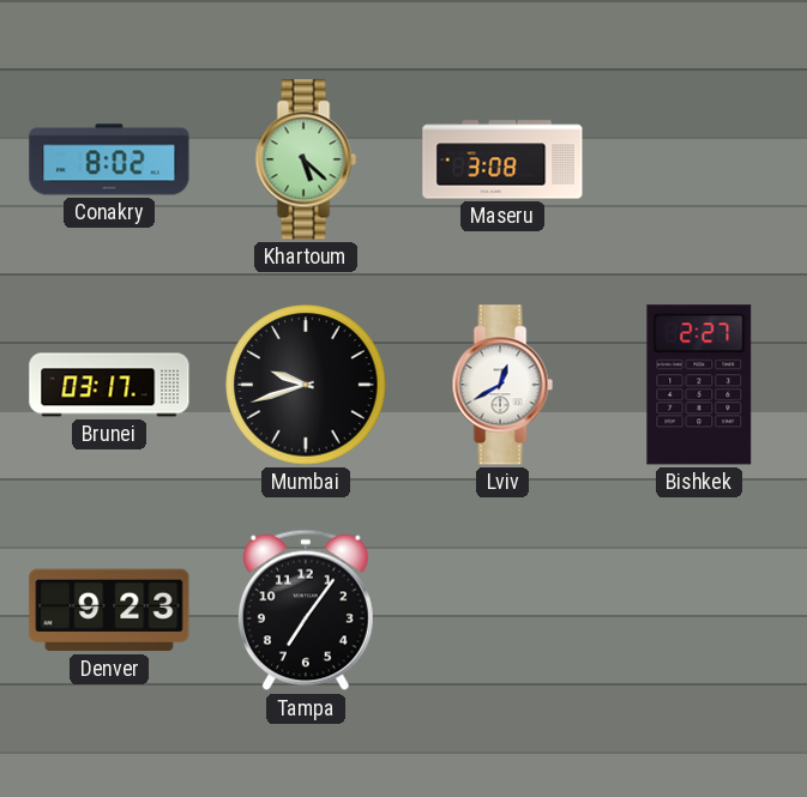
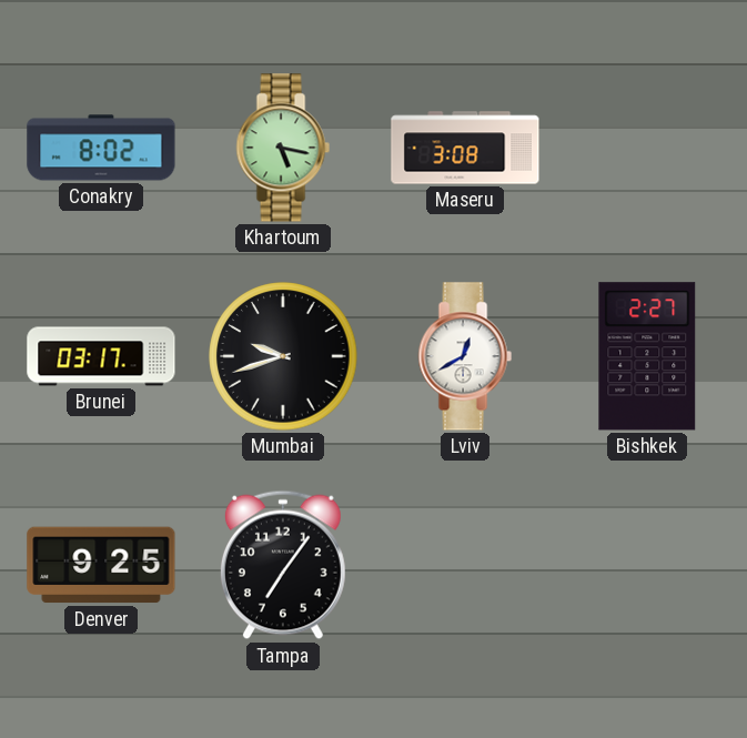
Khartoum: 5:22 -> 5:17 (283, 148)
Denver: 9:23 -> 9:25 (101, 565)
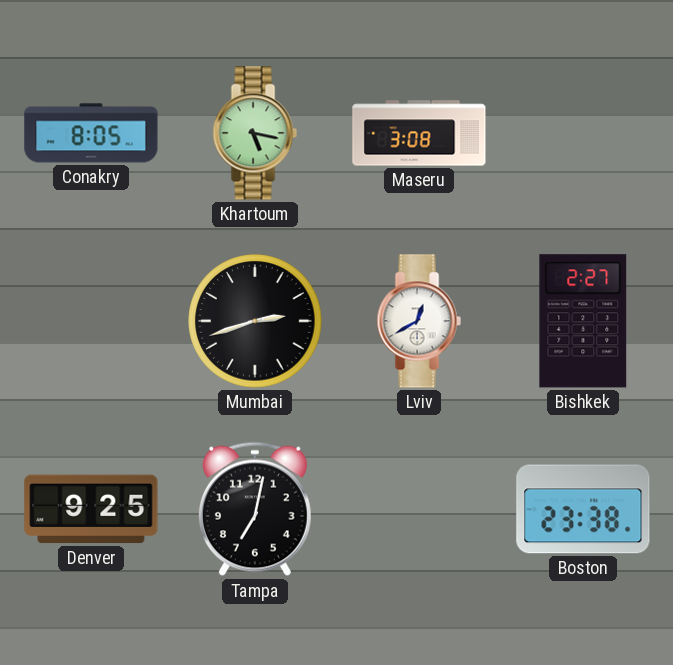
Conakry: 8:02 -> 8:05 (91, 133)
Brunei: 03:17 -> none (101, 356)
Mumbai: 9:42 -> 2:42 (255, 321)
Tampa: 7:06 -> 7:02 (255, 509)
Boston: none -> 23:38 (583, 509)
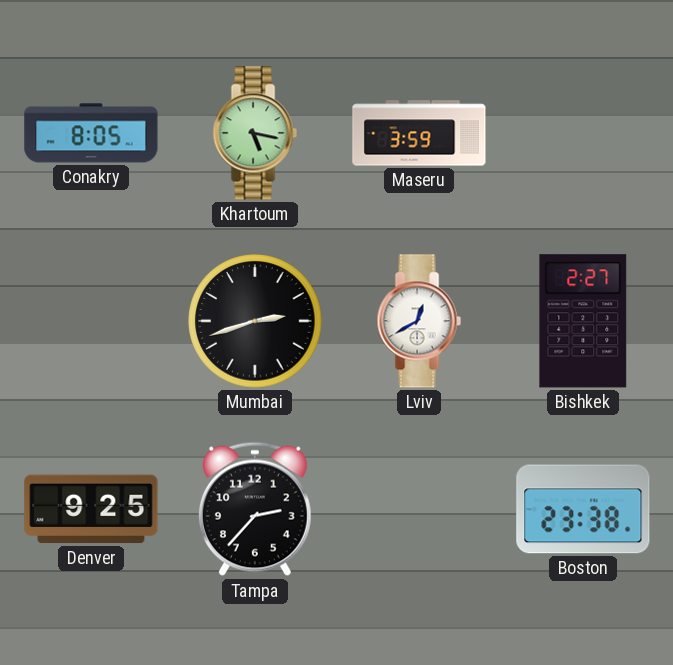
Maseru: 3:08 -> 3:59 (419, 133)
Tampa: 7:02 -> 2:37 (255, 509)
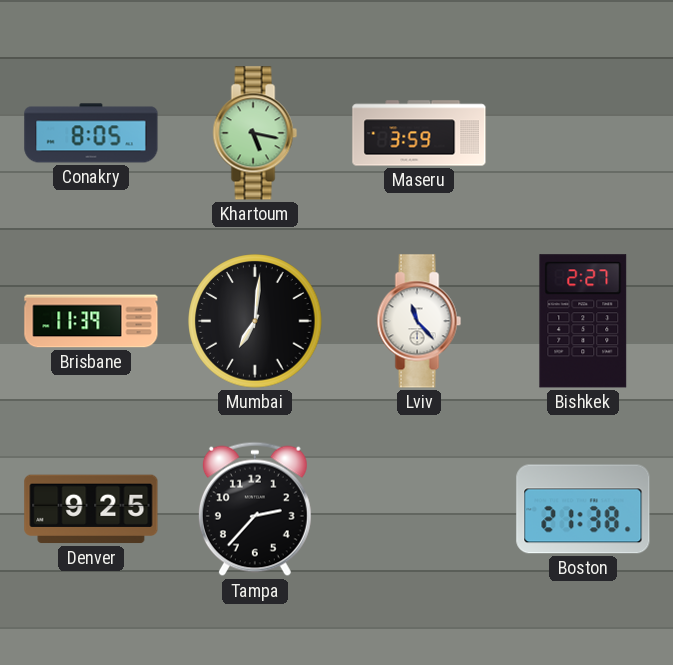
Brisbane: none -> 11:39 (91, 321)
Mumbai: 2:42 -> 7:01 (255, 321)
Lviv: 12:40 -> 11:23 (419, 321)
Boston: 23:38 -> 21:38 (583, 509)
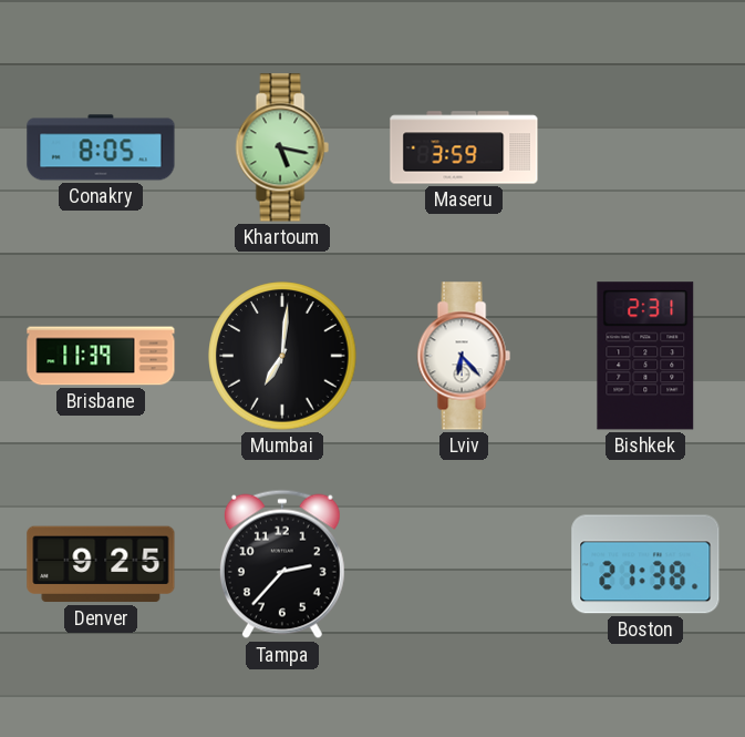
Lviv: 11:23 -> 6:23 (464, 356)
Bishkek: 2:27 -> 2:31 (645, 356)
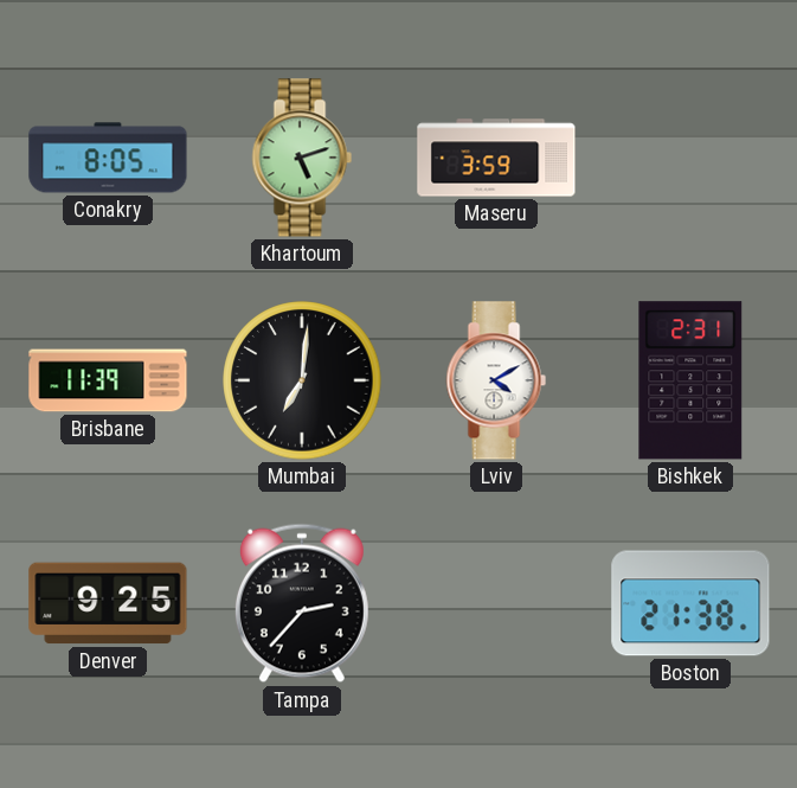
Khartoum: 5:17 -> 5:12 (302, 158)
Lviv: 6:23 -> 4:10 (496, 380)
